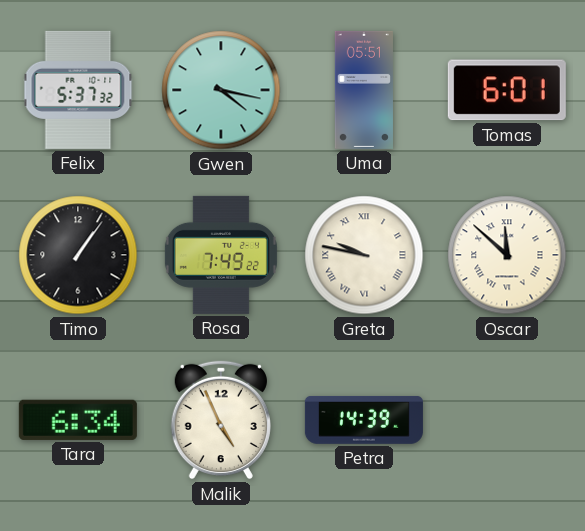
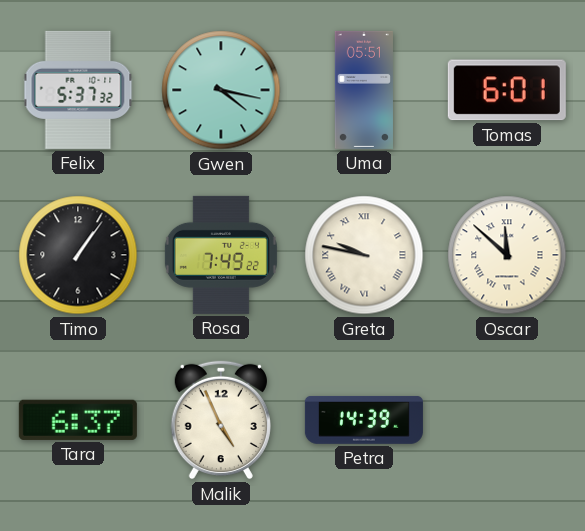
Tara: 6:34 -> 6:37 (78, 420)
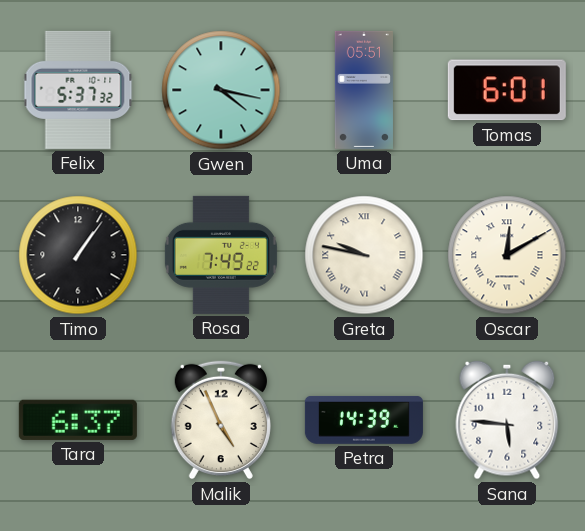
Oscar: 11:52 -> 12:10 (507, 255)
Sana: none -> 5:46 (507, 420)
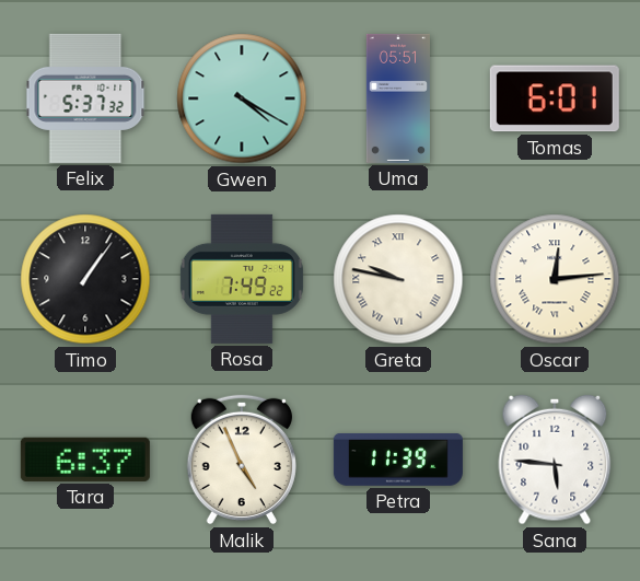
Gwen: 4:17 -> 4:20 (242, 98)
Oscar: 12:10 -> 12:14 (555, 279)
Petra: 14:39 -> 11:39 (398, 460)
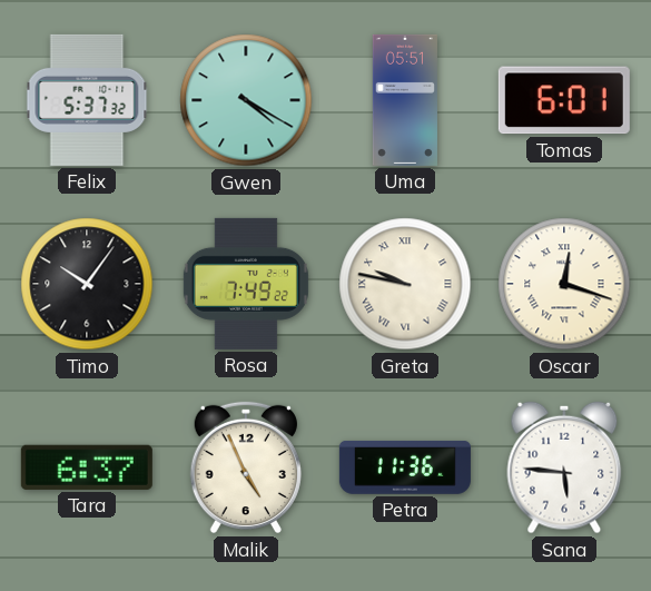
Timo: 1:06 -> 10:06 (87, 284)
Oscar: 12:14 -> 12:18 (564, 284)
Petra: 11:39 -> 11:36 (405, 467)
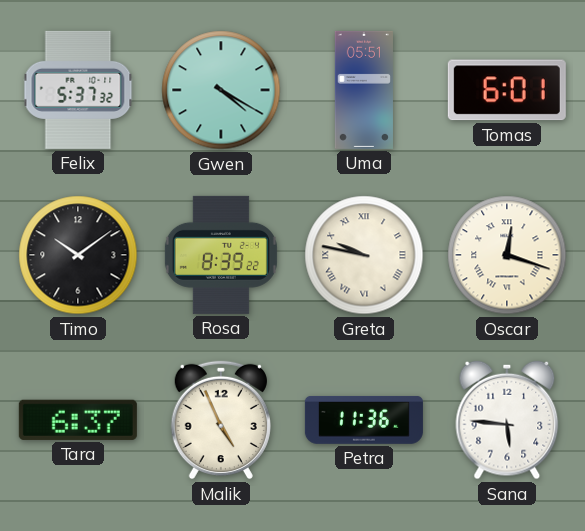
Timo: 10:06 -> 10:09 (78, 255)
Rosa: 7:49 -> 8:39 (221, 255)
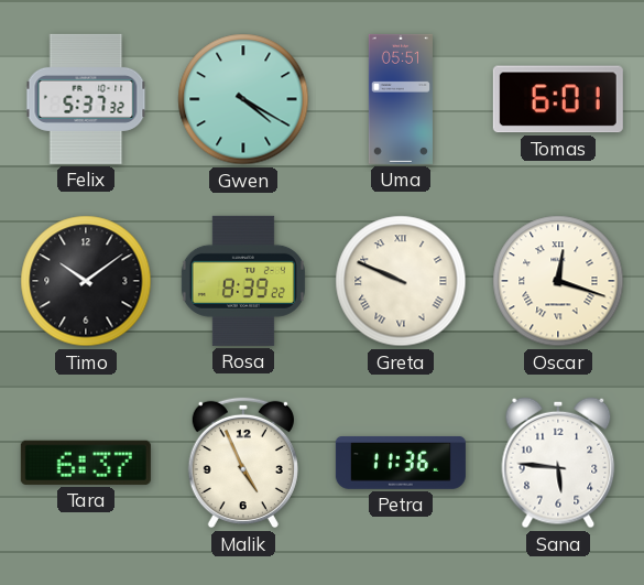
Greta: 9:47 -> 9:49 (401, 281)
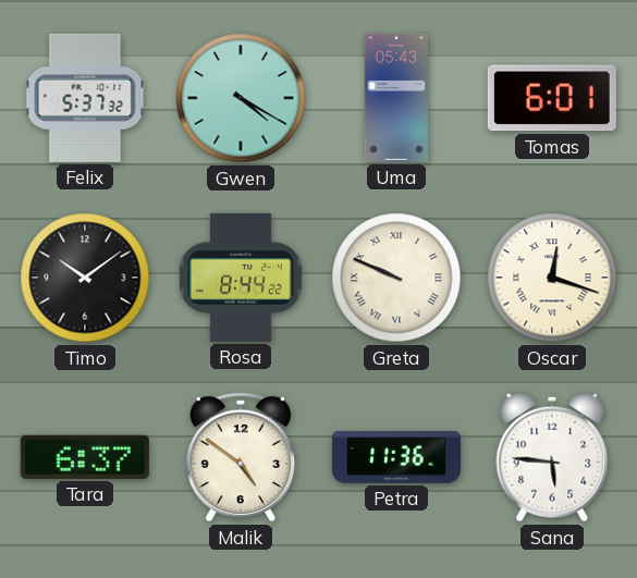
Uma: 05:51 -> 05:43 (396, 98)
Rosa: 8:39 -> 8:44 (241, 278)
Malik: 4:56 -> 4:51 (241, 457)
